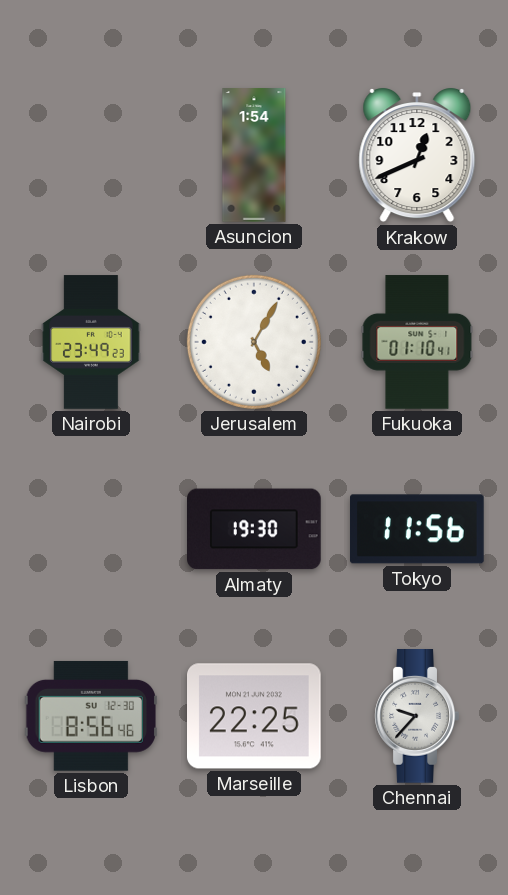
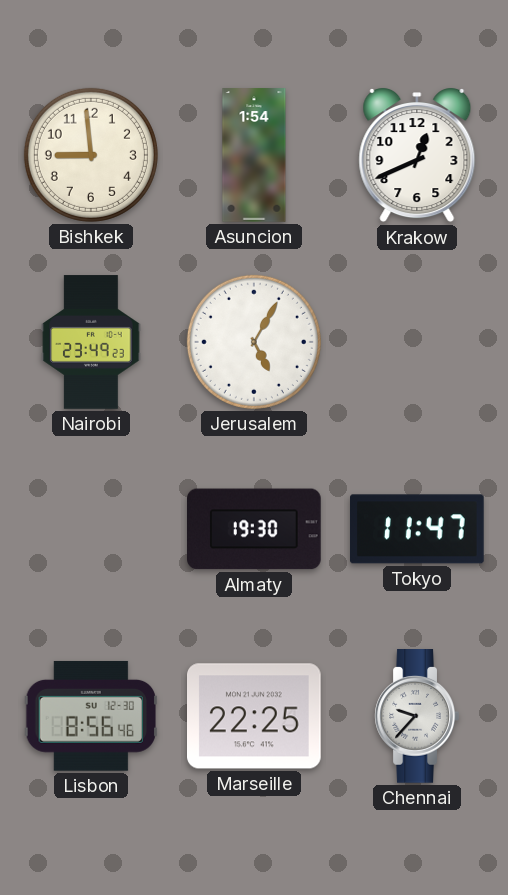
Bishkek: none -> 8:59 (91, 155)
Fukuoka: 01:10 -> none (417, 342)
Tokyo: 11:56 -> 11:47 (418, 529)
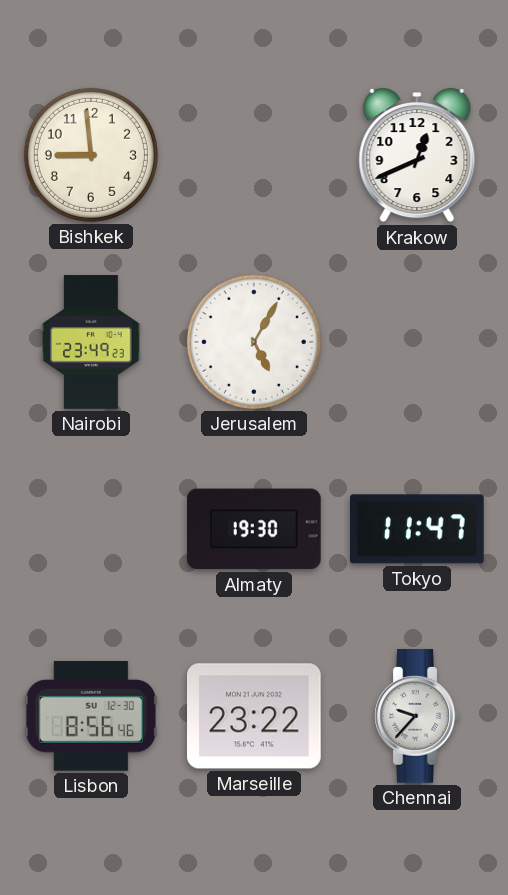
Asuncion: 1:54 -> none (254, 155)
Marseille: 22:25 -> 23:22 (255, 716)
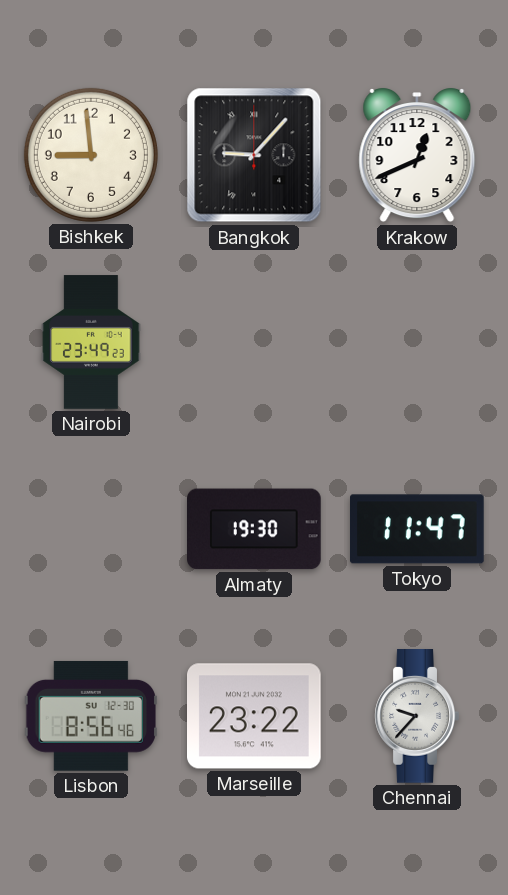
Bangkok: none -> 9:07 (254, 155)
Jerusalem: 5:05 -> none (254, 342)
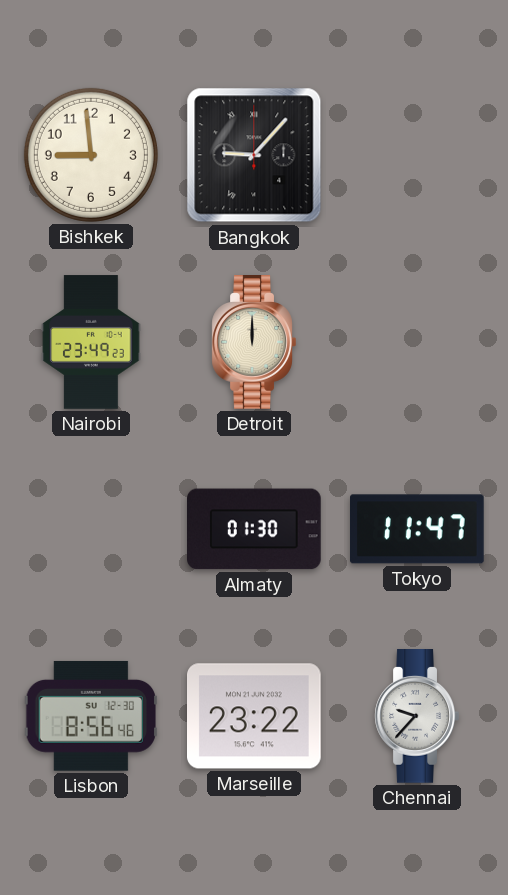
Krakow: 12:41 -> none (417, 156)
Detroit: none -> 12:00 (254, 342)
Almaty: 19:30 -> 01:30 (255, 529)
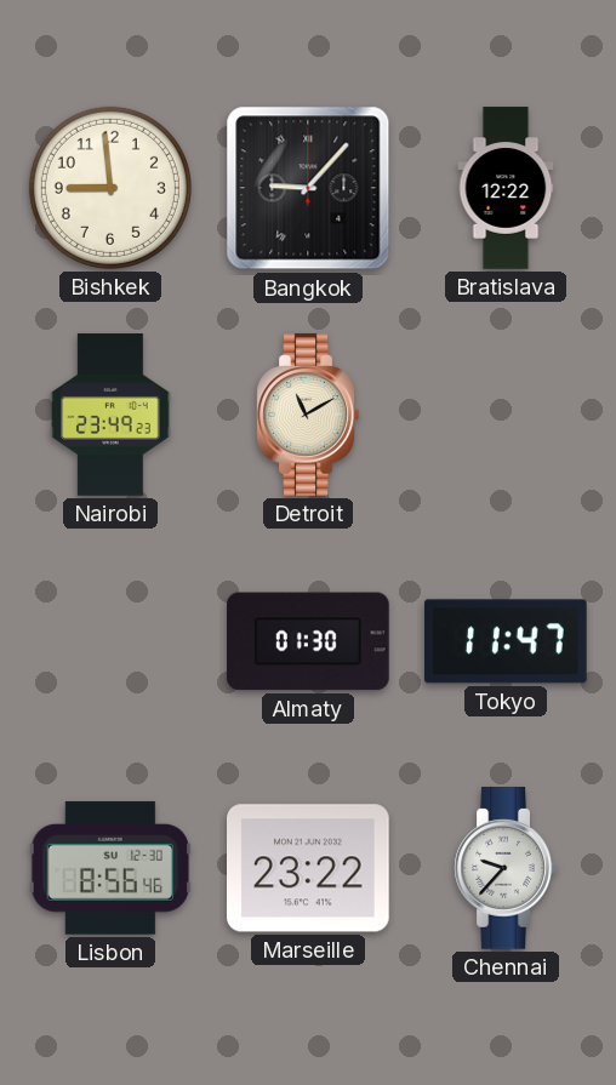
Bratislava: none -> 12:22 (506, 188)
Detroit: 12:00 -> 11:10 (308, 415)
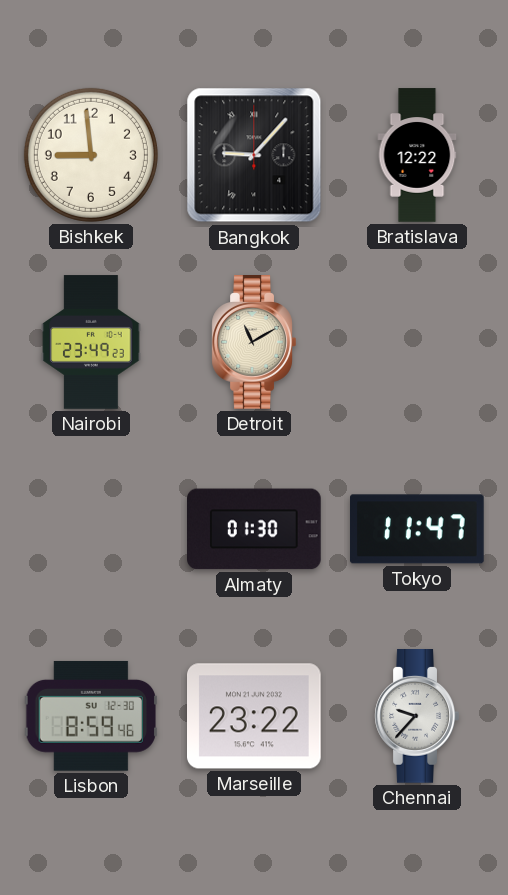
Lisbon: 8:56 -> 8:59 (91, 716)
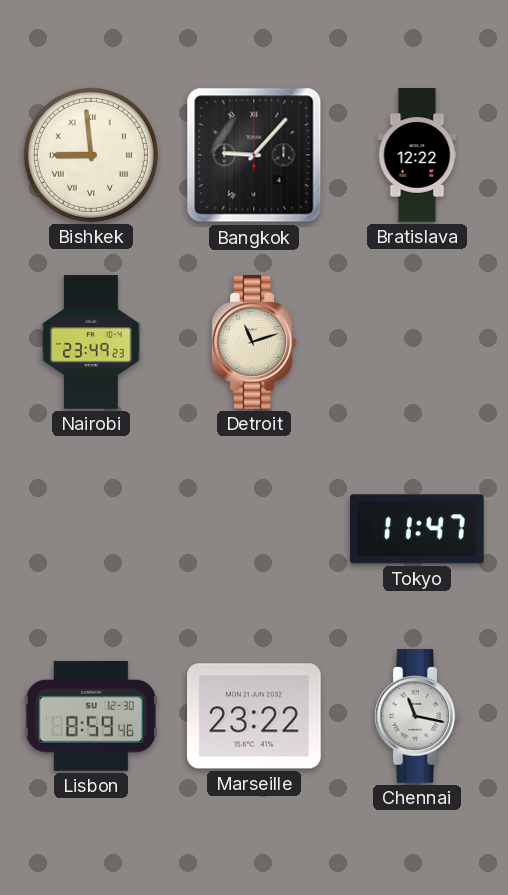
Bishkek numerals: Arabic -> Roman (91, 155)
Detroit: 11:10 -> 11:12 (254, 342)
Almaty: 01:30 -> none (255, 529)
Chennai: 9:37 -> 11:17 (417, 716)
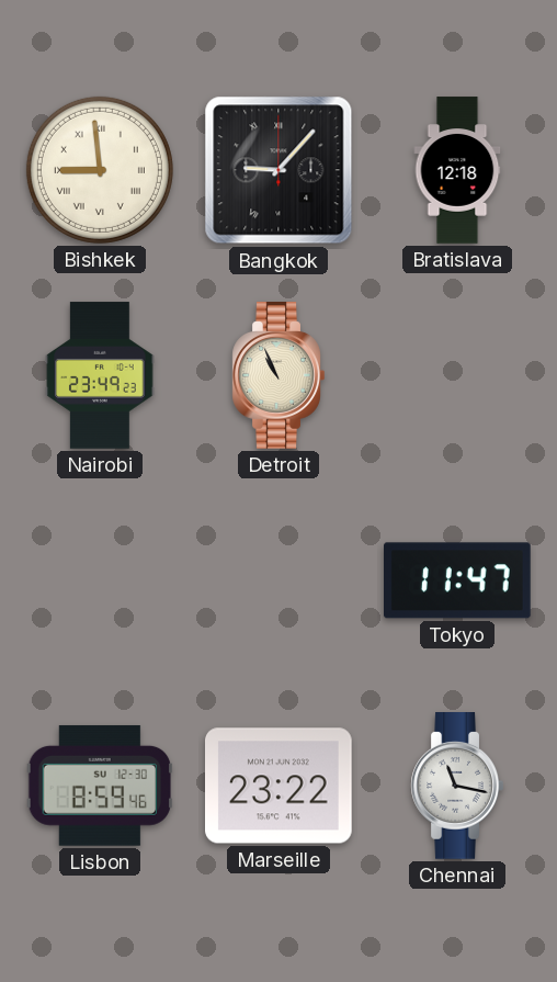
Bratislava: 12:22 -> 12:18 (457, 170)
Detroit: 11:12 -> 10:56 (278, 375)
